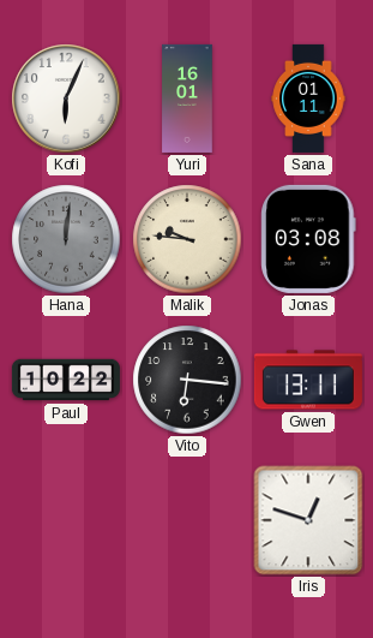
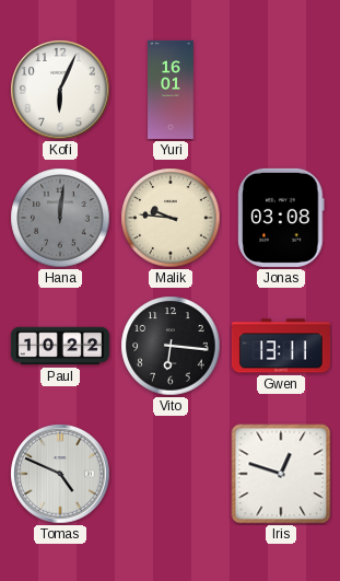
Sana: 01:11 -> none (308, 99)
Tomas: none -> 4:49 (60, 474)
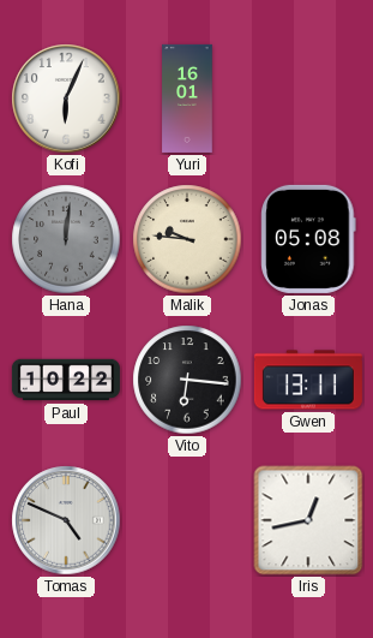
Jonas: 03:08 -> 05:08 (308, 239)
Iris: 12:48 -> 12:43 (308, 520)
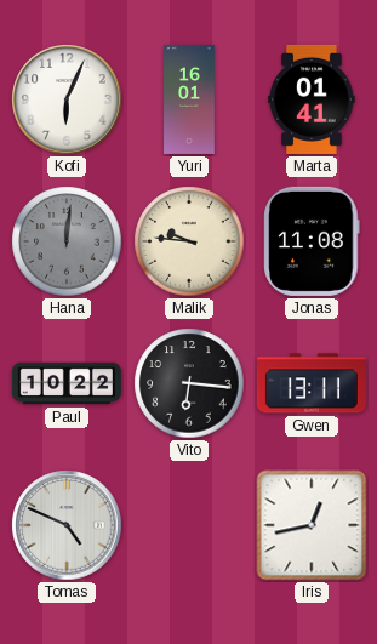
Marta: none -> 01:41 (312, 99)
Jonas: 05:08 -> 11:08 (312, 241)
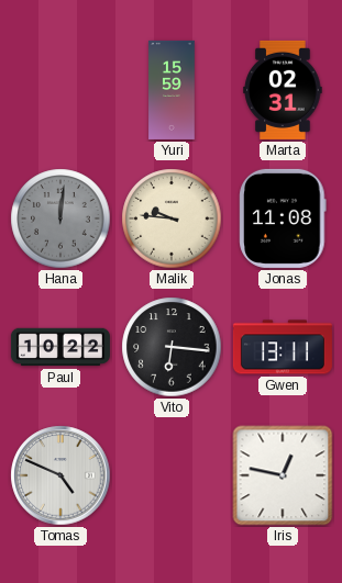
Kofi: 6:04 -> none (67, 99)
Yuri: 16:01 -> 15:59 (172, 90)
Marta: 01:41 -> 02:31 (283, 90)
Iris: 12:43 -> 12:47 (283, 475)
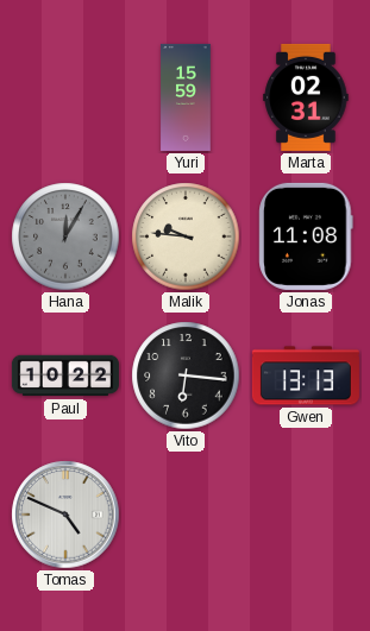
Hana: 12:01 -> 12:05 (65, 236)
Gwen: 13:11 -> 13:13 (306, 376)
Iris: 12:47 -> none (283, 475)
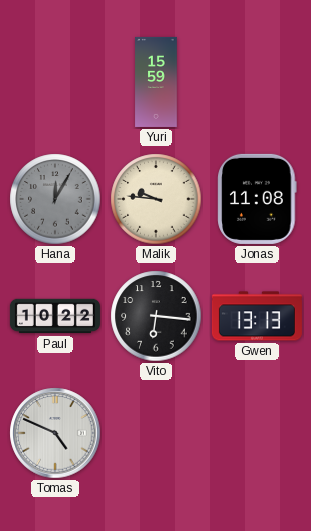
Marta: 02:31 -> none (306, 97)
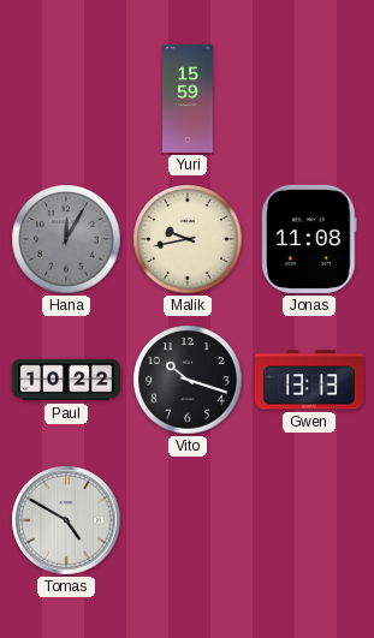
Malik: 9:46 -> 9:43 (188, 239)
Vito: 6:16 -> 10:18 (188, 380)
Tomas: 4:49 -> 4:50 (66, 520)
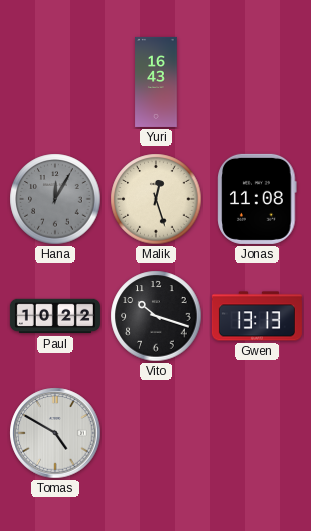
Yuri: 15:59 -> 16:43 (156, 82)
Malik: 9:43 -> 12:27 (156, 199)
